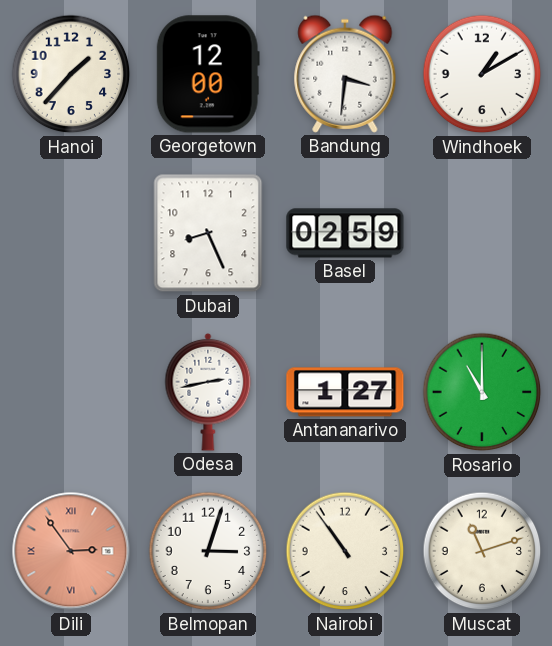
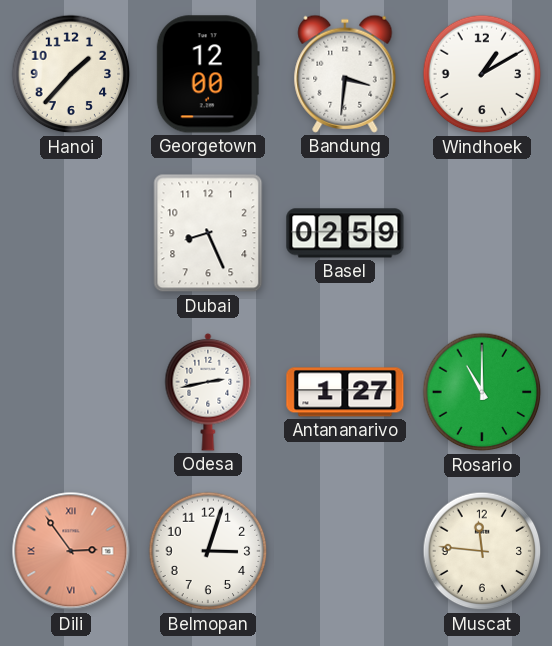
Nairobi: 10:54 -> none (345, 551)
Muscat: 11:12 -> 11:46 (482, 551)
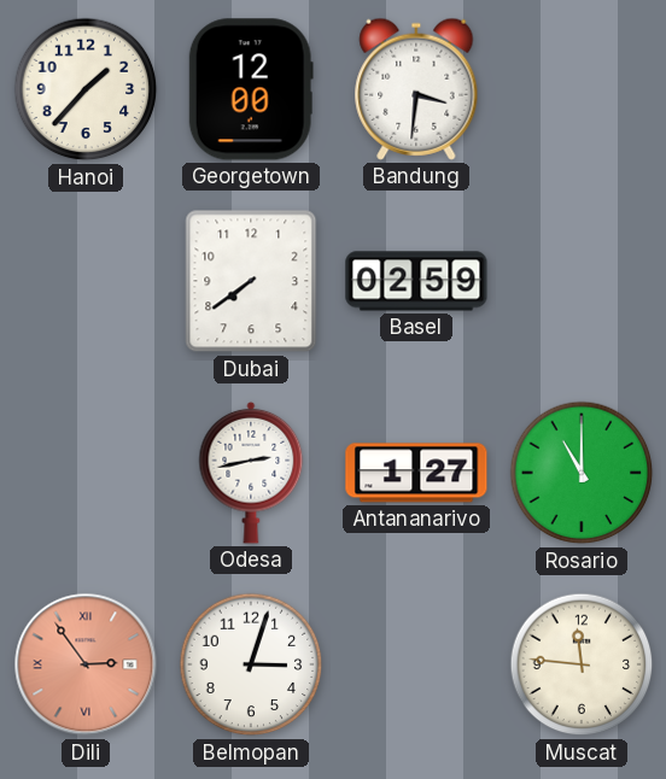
Windhoek: 1:10 -> none (482, 74)
Dubai: 8:26 -> 7:39 (251, 281)
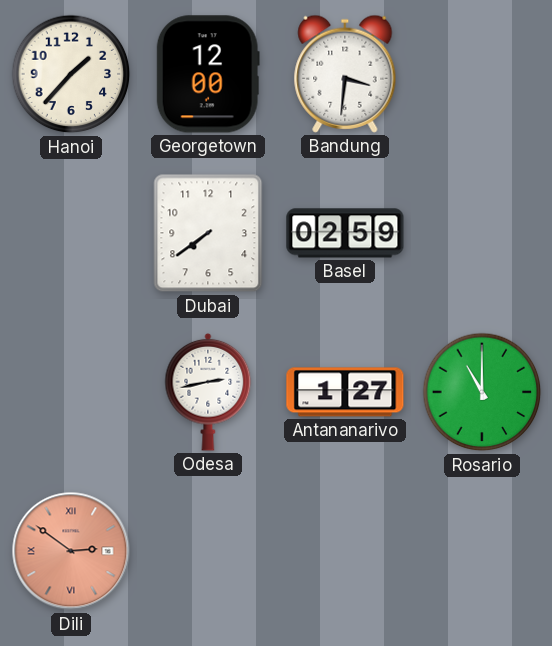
Dili: 2:54 -> 2:51 (71, 551)
Belmopan: 3:03 -> none (251, 664)
Muscat: 11:46 -> none (582, 664)
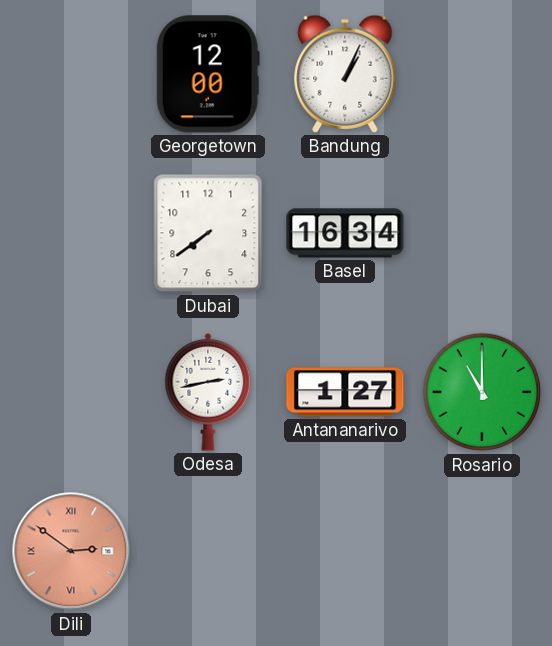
Hanoi: 1:37 -> none (71, 74)
Bandung: 3:31 -> 1:04 (345, 74)
Basel: 02:59 -> 16:34 (345, 233)
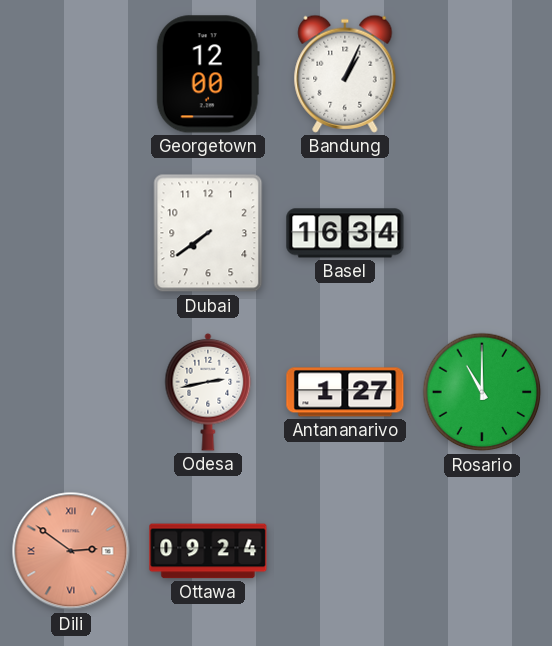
Ottawa: none -> 09:24 (208, 551)
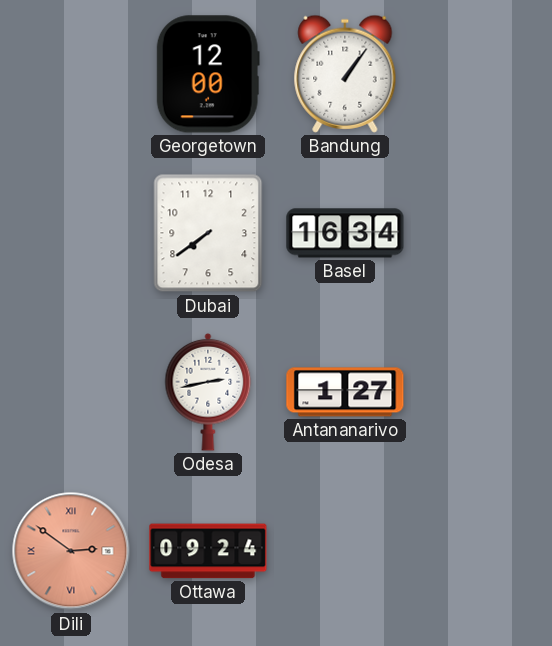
Bandung: 1:04 -> 1:06 (345, 74)
Rosario: 11:00 -> none (482, 392)
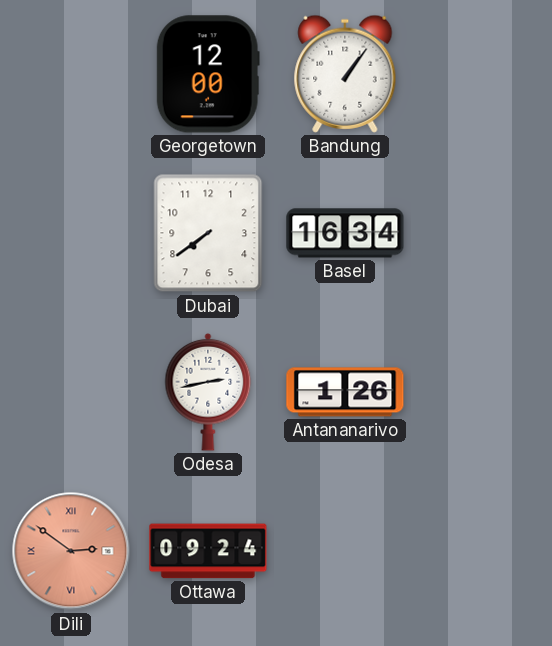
Antananarivo: 1:27 -> 1:26 (345, 392)
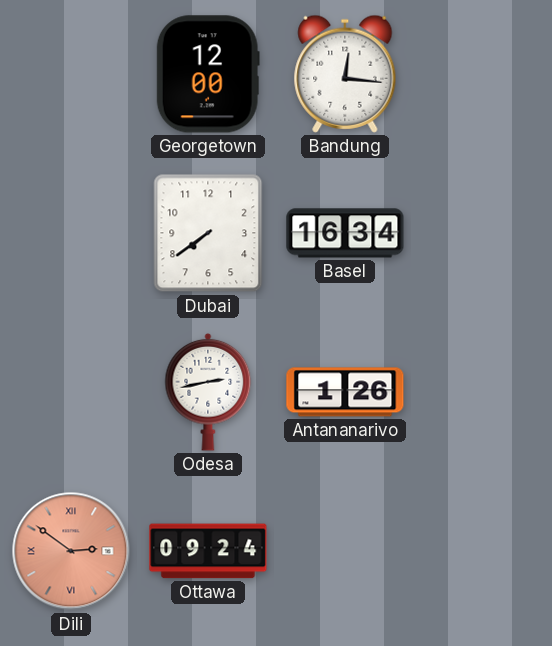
Bandung: 1:06 -> 12:16 (345, 74)
